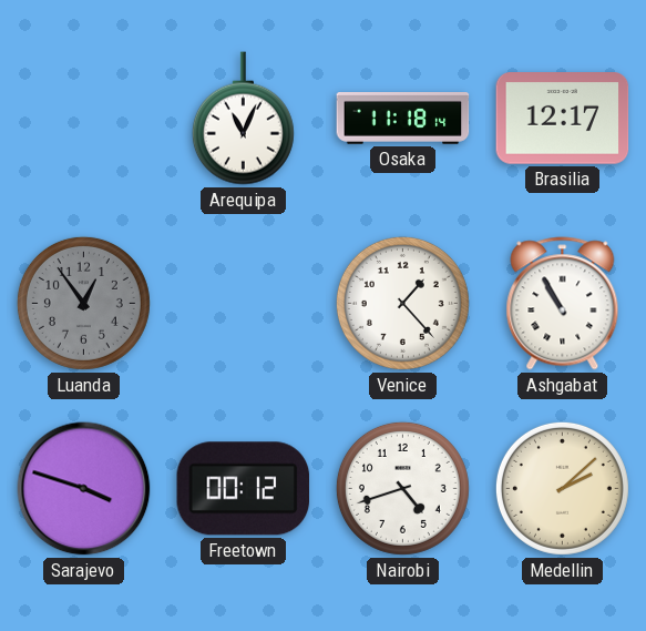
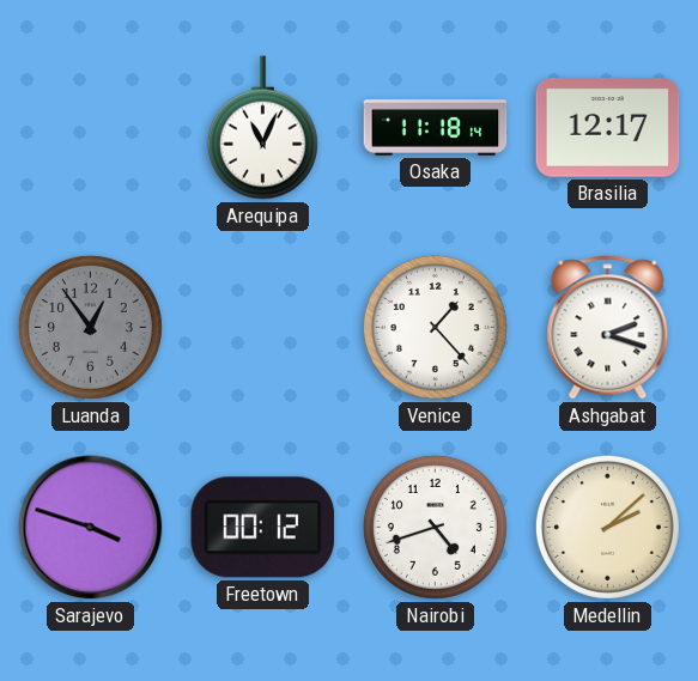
Ashgabat: 10:55 -> 2:18 (608, 328)
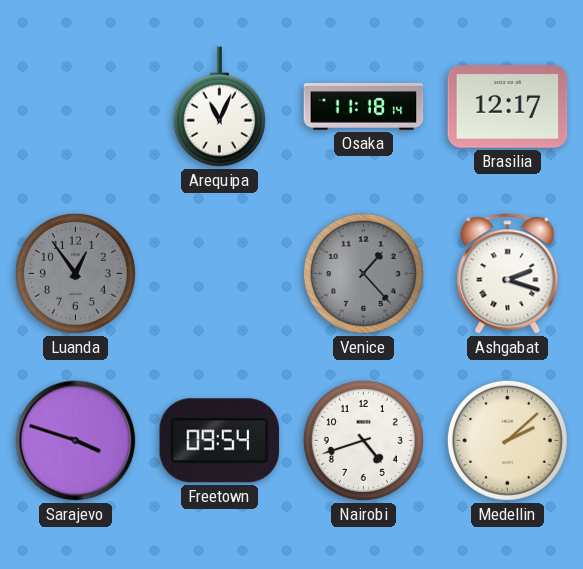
Venice dial: white -> grey (363, 273)
Freetown: 00:12 -> 09:54 (220, 441)
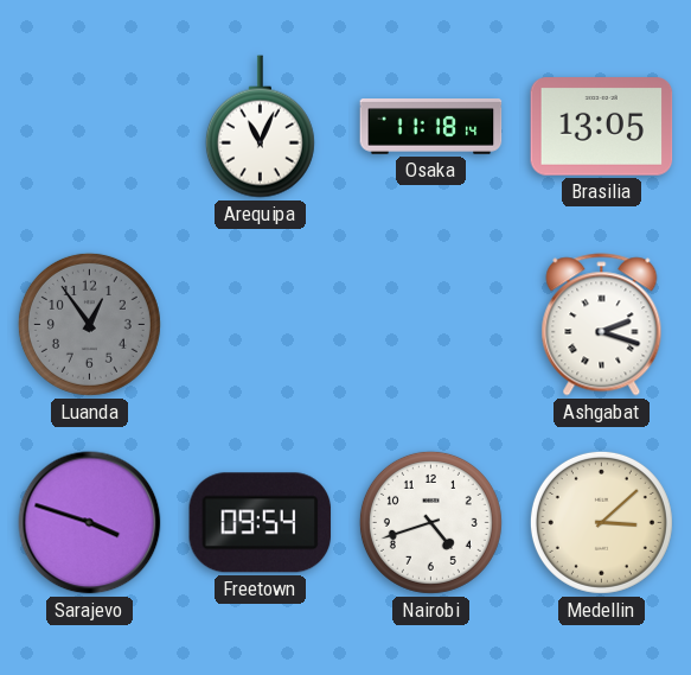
Brasilia: 12:17 -> 13:05 (602, 127)
Venice: 1:23 -> none (363, 273)
Medellin: 2:08 -> 3:08 (601, 522)
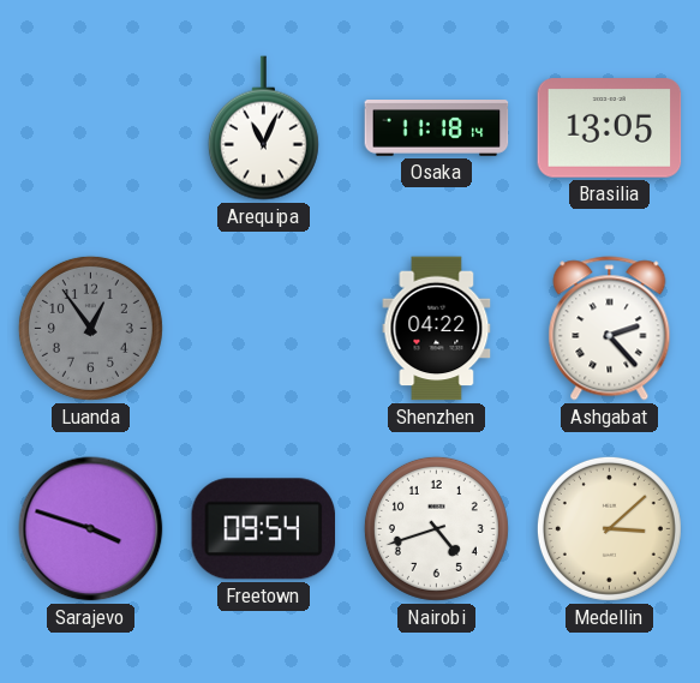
Shenzhen: none -> 04:22 (437, 329)
Ashgabat: 2:18 -> 2:23 (610, 329)
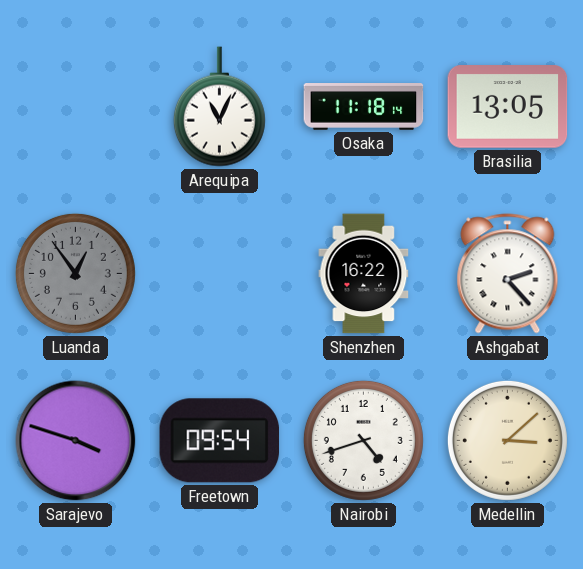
Shenzhen: 04:22 -> 16:22 (364, 274)
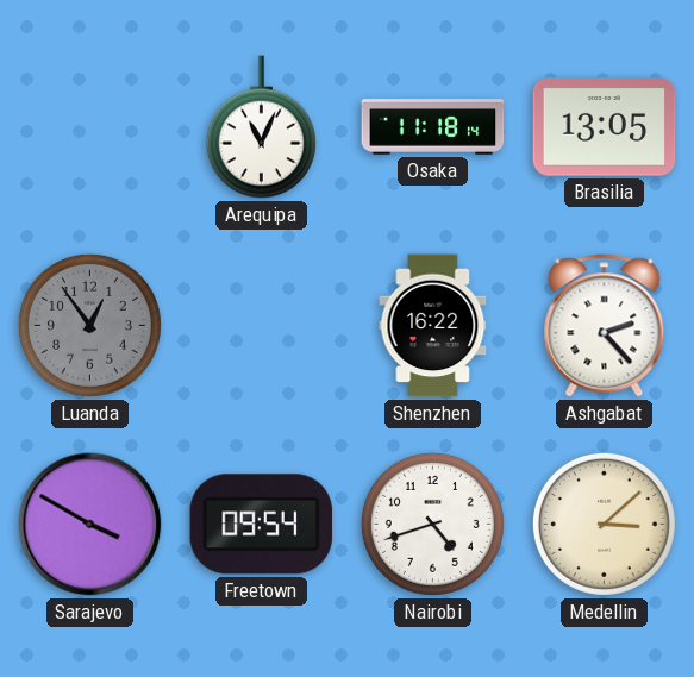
Sarajevo: 3:48 -> 3:50 (90, 525)
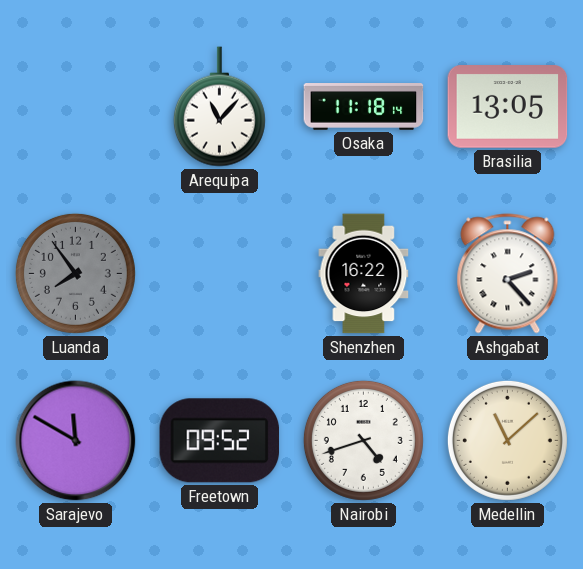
Arequipa: 11:04 -> 11:07 (219, 107)
Luanda: 12:54 -> 7:54 (75, 273)
Sarajevo: 3:50 -> 11:50 (76, 441)
Freetown: 09:54 -> 09:52 (220, 441)
Medellin: 3:08 -> 11:08 (507, 440)
